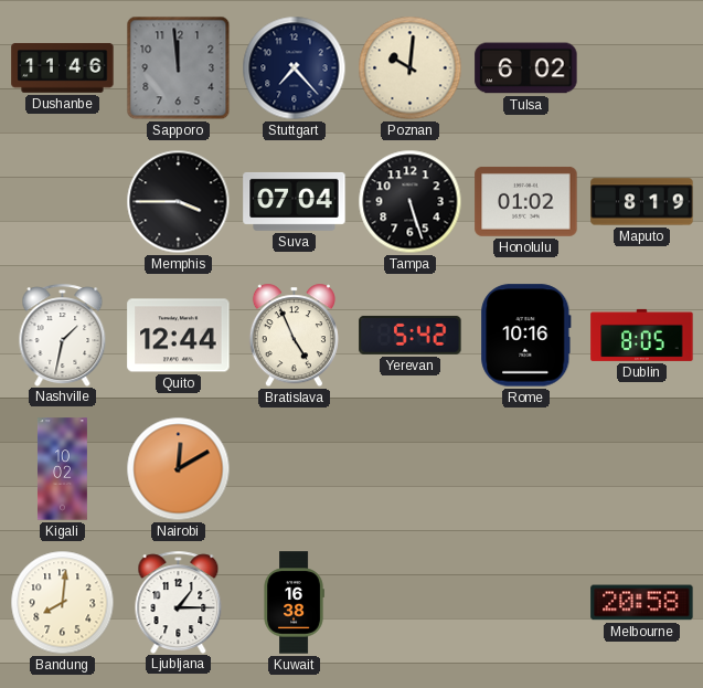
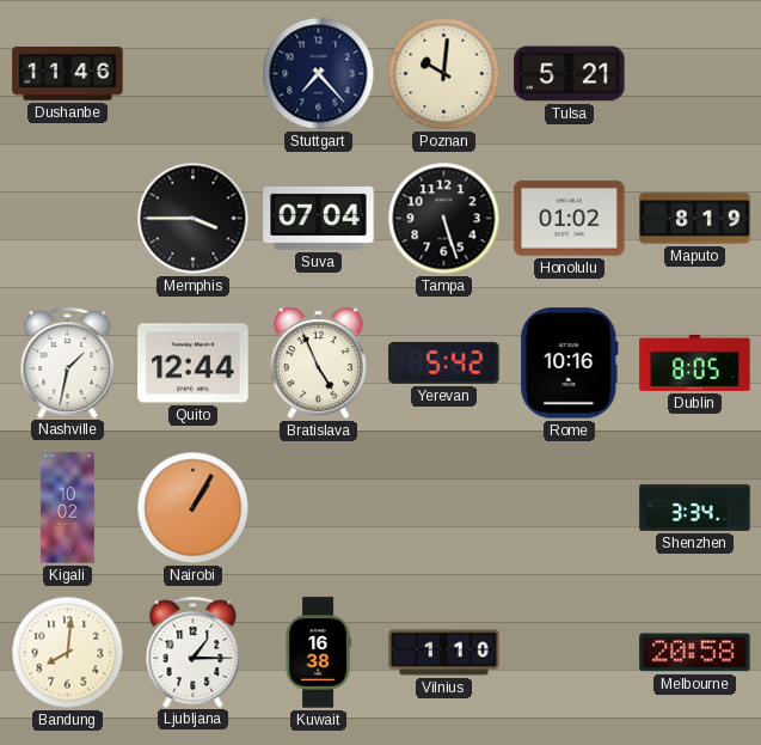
Sapporo: 11:59 -> none (179, 68)
Tulsa: 6:02 -> 5:21 (570, 74)
Nairobi: 12:10 -> 1:05 (194, 508)
Shenzhen: none -> 3:34 (695, 507)
Vilnius: none -> 1:10 (444, 653)
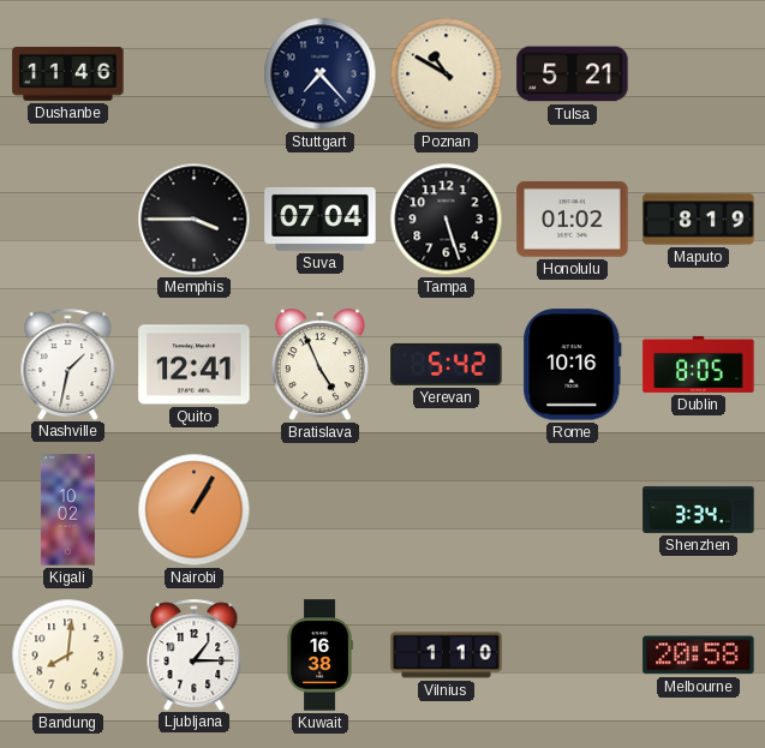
Poznan: 10:01 -> 10:50 (447, 74)
Quito: 12:44 -> 12:41 (195, 365)
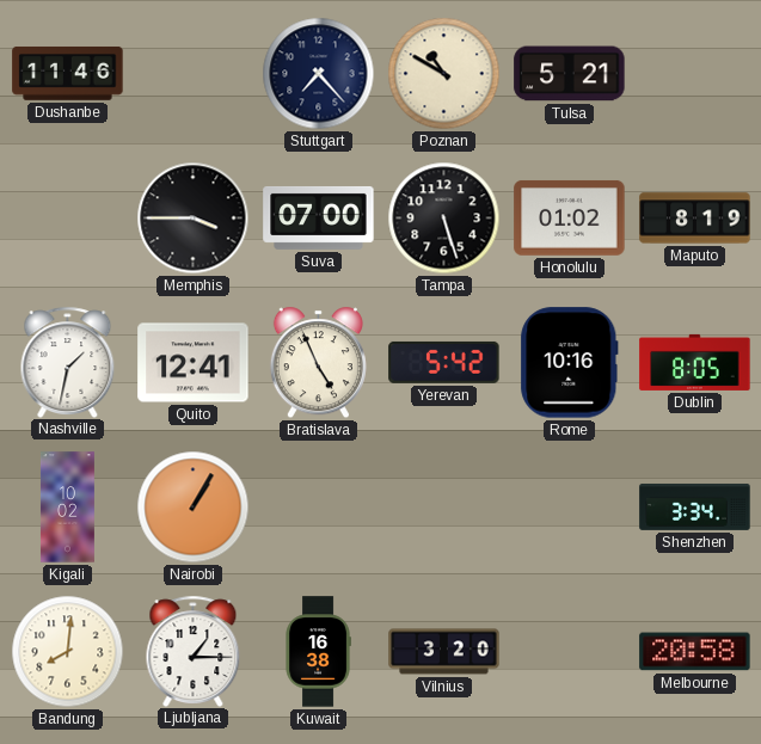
Suva: 07:04 -> 07:00 (319, 217)
Vilnius: 1:10 -> 3:20 (444, 652)
